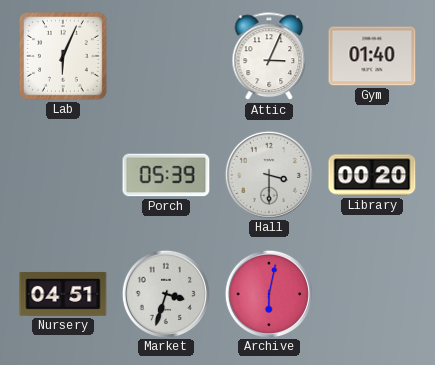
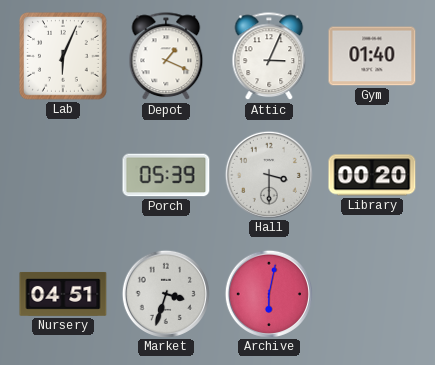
Depot: none -> 1:19 (166, 57)
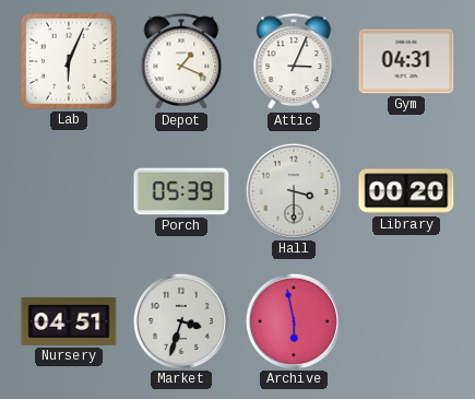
Gym: 01:40 -> 04:31 (406, 61)
Archive: 6:02 -> 5:58 (293, 320)
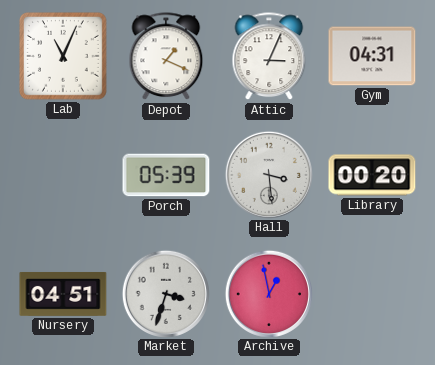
Lab: 6:04 -> 11:04 (64, 57)
Hall: 3:30 -> 3:29 (268, 174)
Archive: 5:58 -> 12:58 (268, 293)
